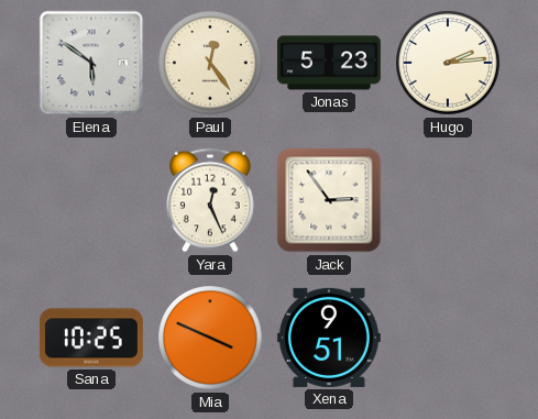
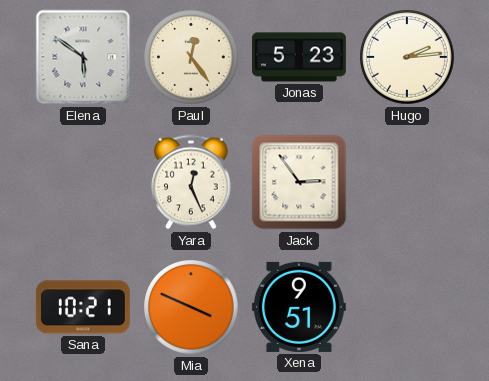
Sana: 10:25 -> 10:21 (83, 307)
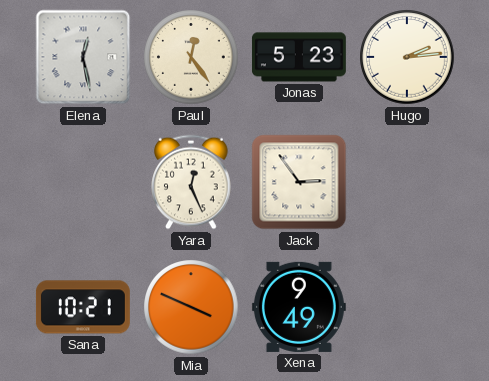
Elena: 5:51 -> 12:28 (83, 57)
Xena: 9:51 -> 9:49 (299, 307)
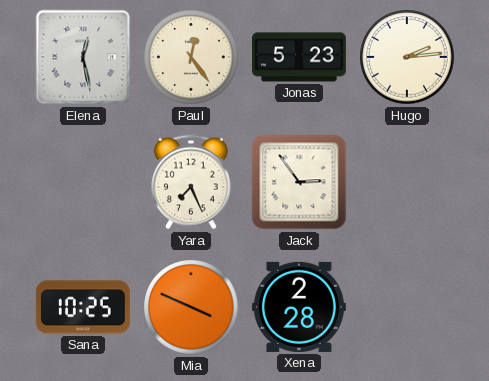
Yara: 12:26 -> 7:26 (191, 182)
Sana: 10:21 -> 10:25 (83, 307)
Xena: 9:49 -> 2:28 (299, 307)
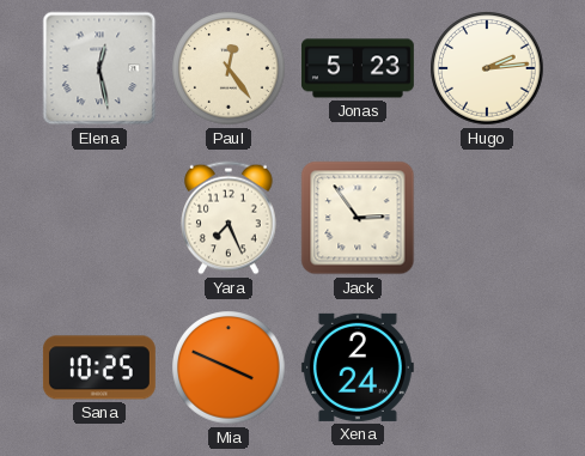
Xena: 2:28 -> 2:24 (358, 367)
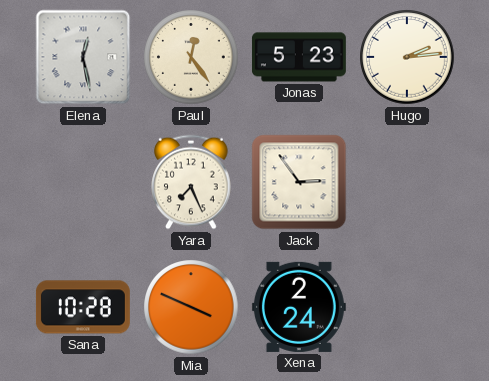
Sana: 10:25 -> 10:28 (83, 307)
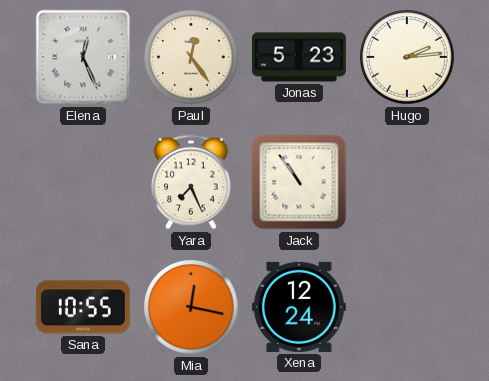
Elena: 12:28 -> 12:26 (83, 57)
Jack: 2:54 -> 10:54 (299, 182)
Sana: 10:28 -> 10:55 (83, 307)
Mia: 3:49 -> 12:17 (191, 307)
Xena: 2:24 -> 12:24 (299, 307)
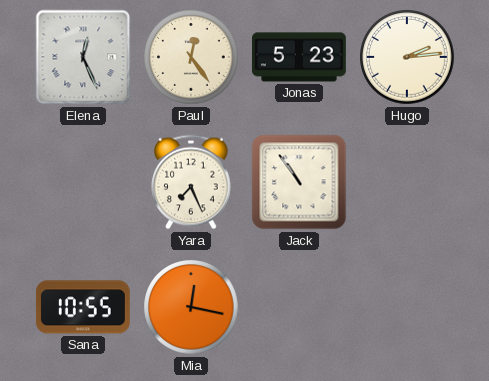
Xena: 12:24 -> none (299, 307)
